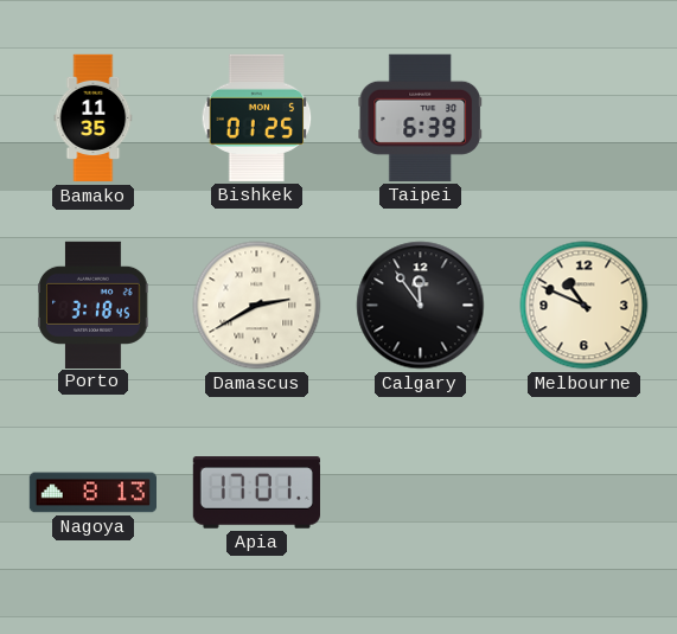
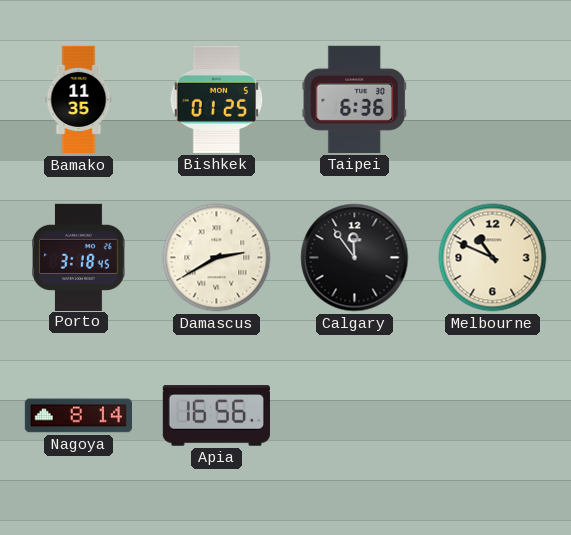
Taipei: 6:39 -> 6:36 (354, 99)
Nagoya: 8:13 -> 8:14 (78, 416)
Apia: 17:01 -> 16:56 (216, 416)
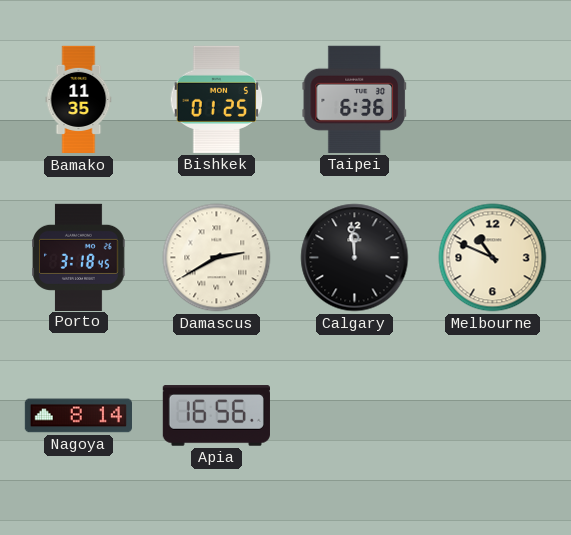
Calgary: 11:54 -> 11:59 (355, 258)
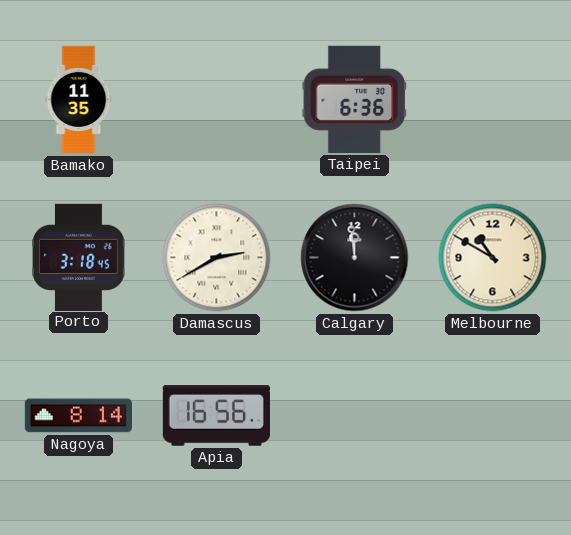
Bishkek: 01:25 -> none (217, 99)
Melbourne: 10:49 -> 10:50 (493, 258)
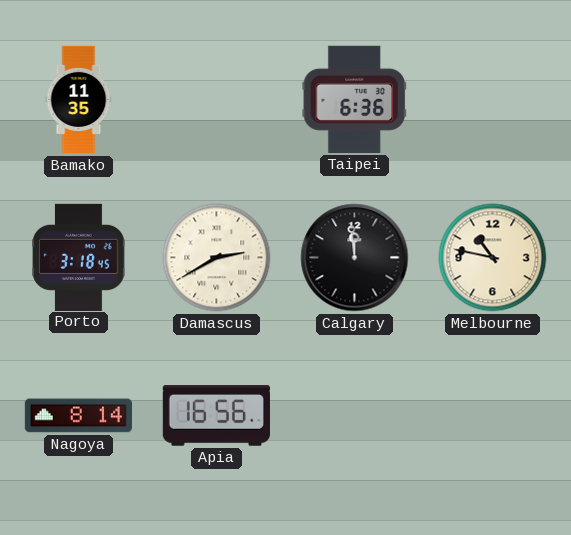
Melbourne: 10:50 -> 10:47 (493, 258)
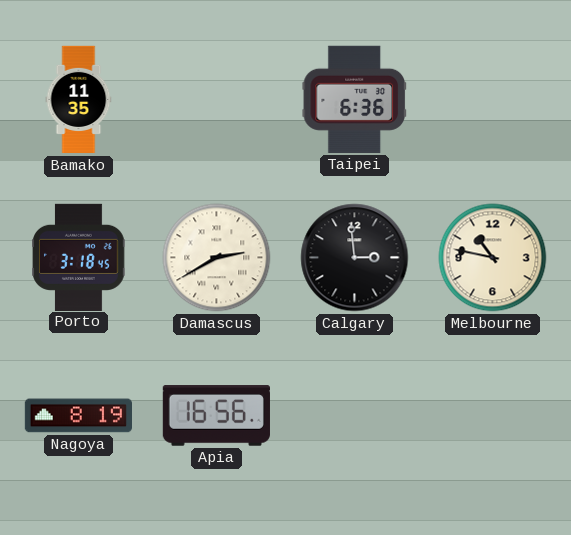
Calgary: 11:59 -> 2:59 (355, 258)
Nagoya: 8:14 -> 8:19 (78, 416)
